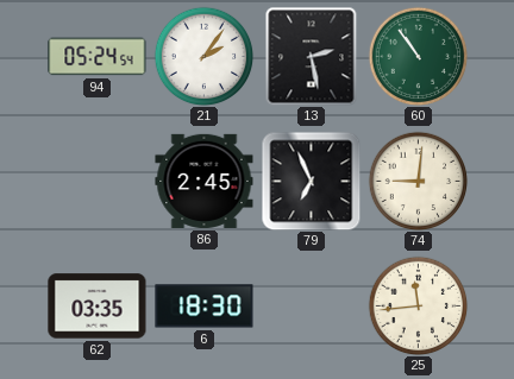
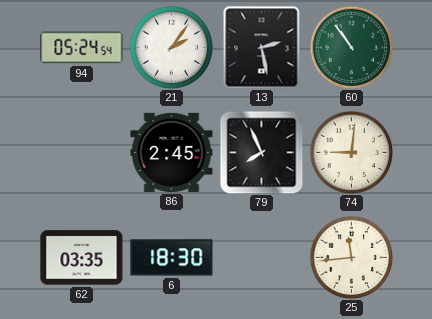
79: 6:56 -> 7:56 (261, 152)
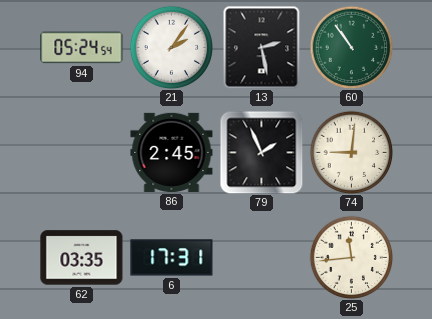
79: 7:56 -> 1:56 (261, 152)
6: 18:30 -> 17:31 (172, 258)
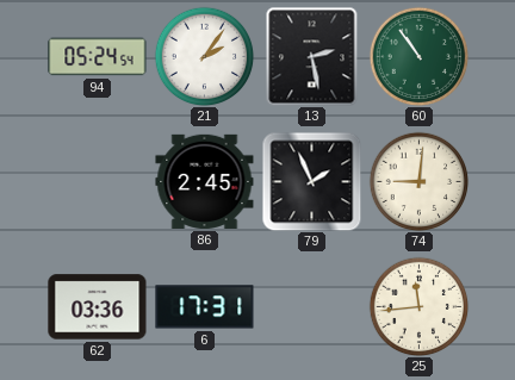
62: 03:35 -> 03:36 (98, 307)
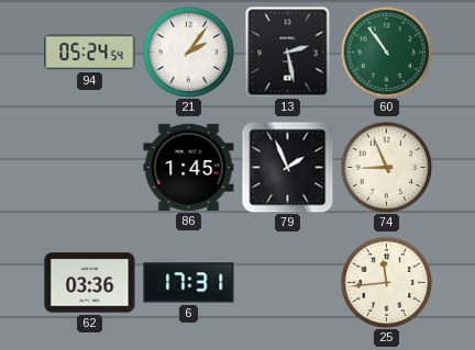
86: 2:45 -> 1:45 (189, 167)
74: 9:01 -> 8:56 (386, 167)
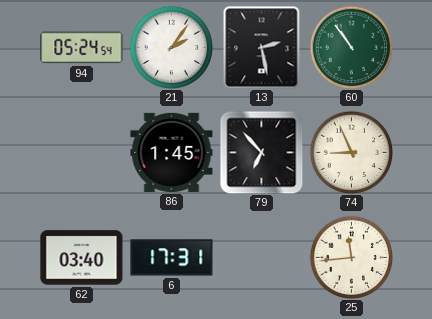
79: 1:56 -> 6:53 (261, 152)
62: 03:36 -> 03:40 (82, 258)
